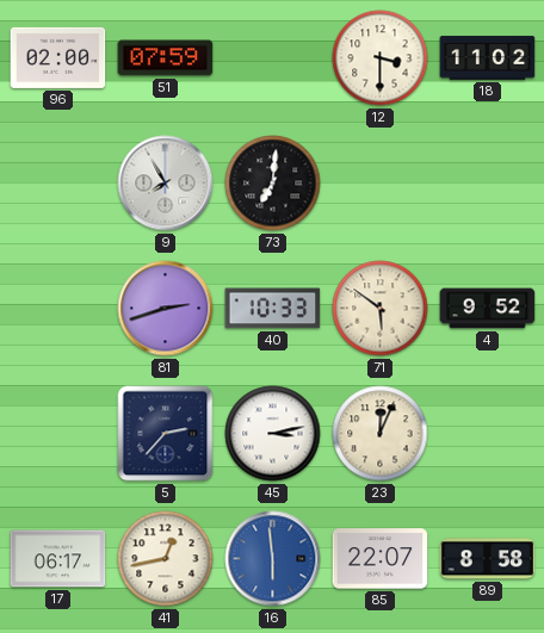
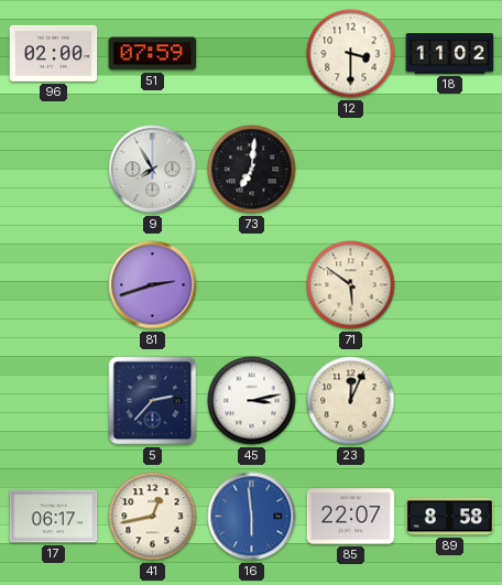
40: 10:33 -> none (273, 309)
4: 9:52 -> none (488, 309)
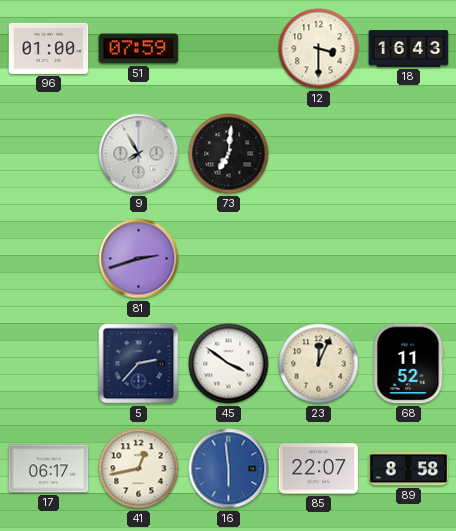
96: 02:00 -> 01:00 (49, 48)
18: 11:02 -> 16:43 (409, 49)
71: 5:51 -> none (351, 285)
45: 3:13 -> 3:51 (229, 364)
68: none -> 11:52 (408, 364)
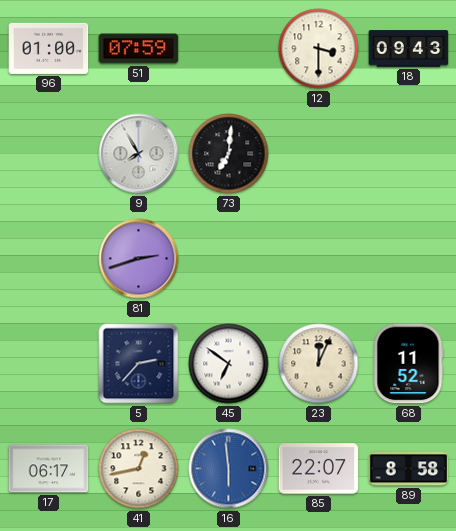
18: 16:43 -> 09:43 (409, 49)
45: 3:51 -> 6:51 (229, 364)
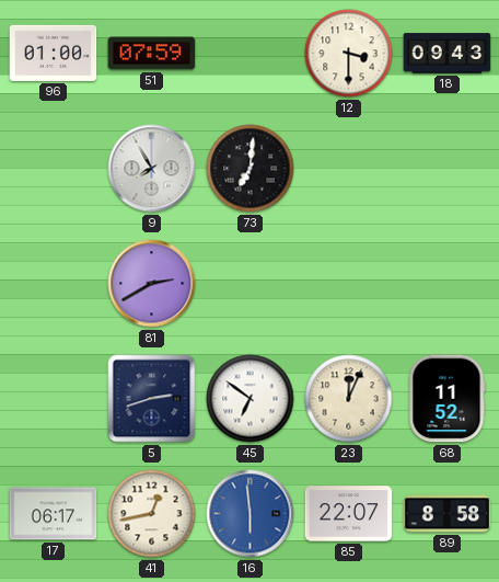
81: 2:42 -> 2:40 (152, 284)
5: 2:37 -> 2:42 (152, 399)
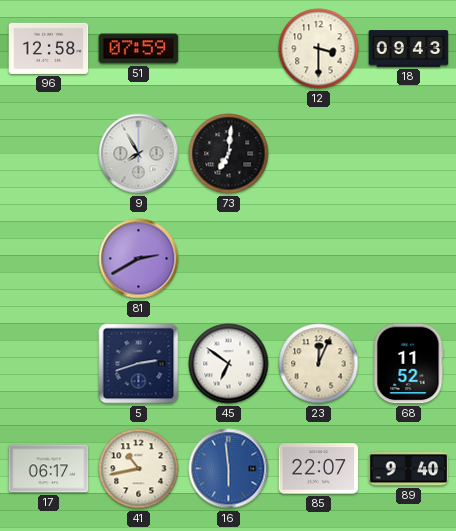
96: 01:00 -> 12:58 (49, 48)
41: 12:43 -> 10:43 (139, 469)
89: 8:58 -> 9:40 (409, 469)
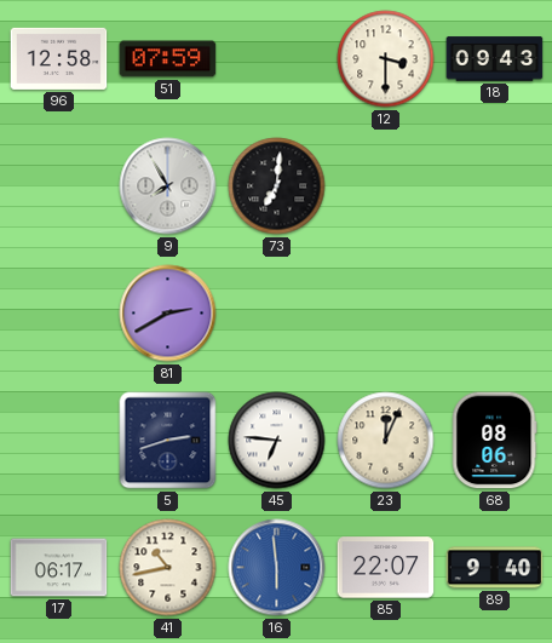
45: 6:51 -> 6:46 (277, 441)
68: 11:52 -> 08:06 (494, 441)
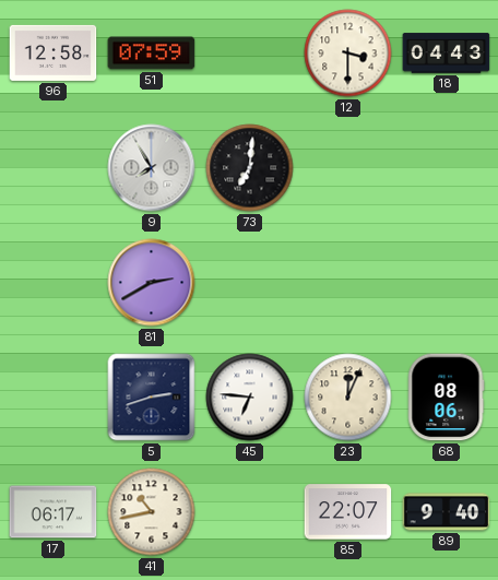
18: 09:43 -> 04:43 (447, 54)
16: 5:59 -> none (277, 568)
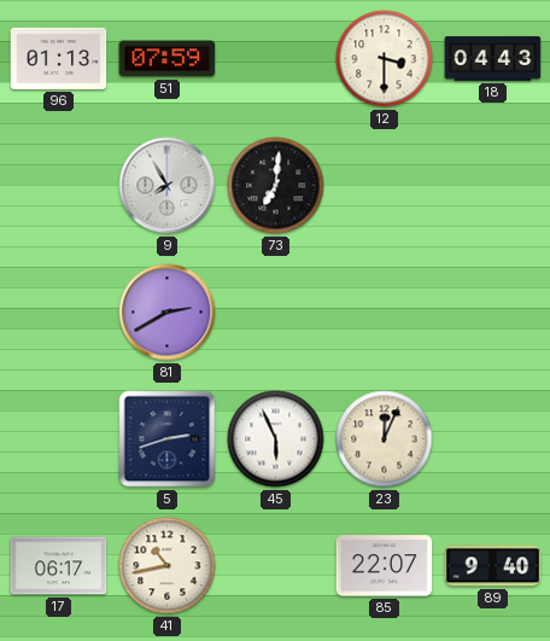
96: 12:58 -> 01:13 (59, 58)
45: 6:46 -> 5:56 (276, 439)
68: 08:06 -> none (446, 398)
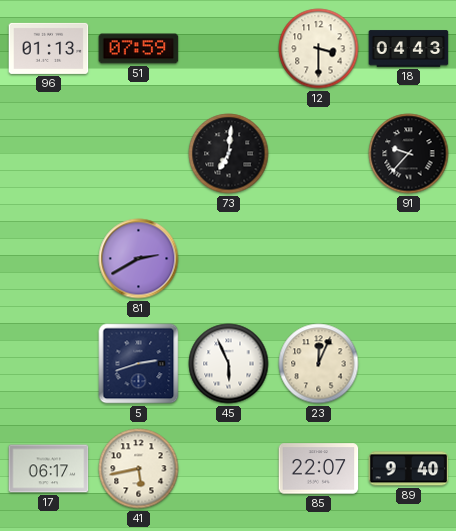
9: 7:55 -> none (168, 186)
91: none -> 9:37 (409, 154)
41: 10:43 -> 5:43 (139, 469)
